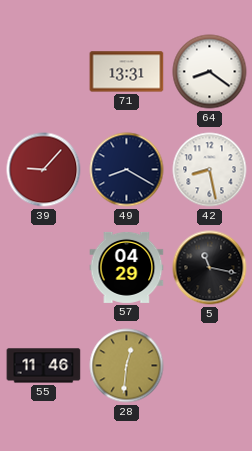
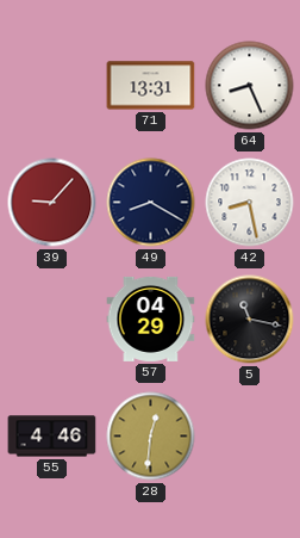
64: 8:21 -> 8:26 (250, 86)
55: 11:46 -> 4:46 (52, 437)
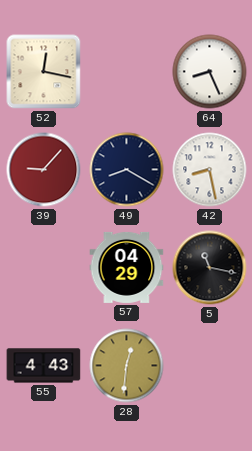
52: none -> 12:17 (44, 72)
71: 13:31 -> none (151, 86)
55: 4:46 -> 4:43 (44, 366)
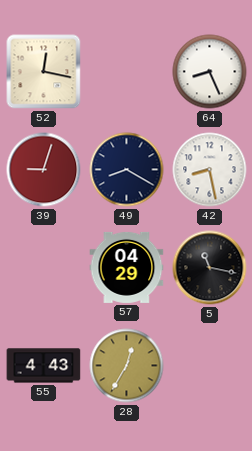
39: 9:07 -> 9:03 (44, 170)
28: 12:31 -> 12:35 (127, 366)
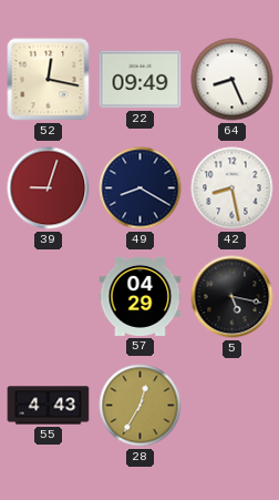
22: none -> 09:49 (141, 80)
5: 11:17 -> 5:17 (232, 297)
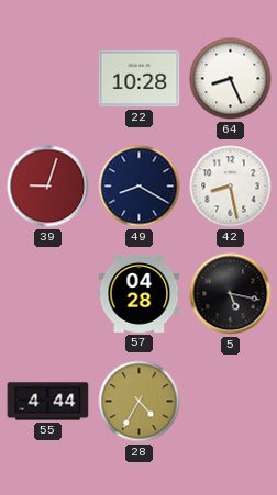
52: 12:17 -> none (49, 80)
22: 09:49 -> 10:28 (140, 79)
57: 04:29 -> 04:28 (140, 293)
55: 4:43 -> 4:44 (48, 402)
28: 12:35 -> 4:35 (140, 402)
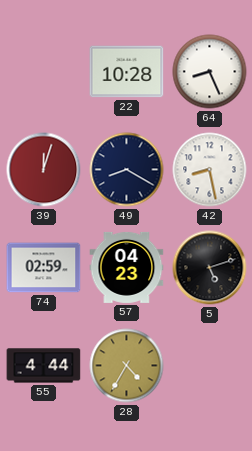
39: 9:03 -> 12:03 (44, 170)
74: none -> 02:59 (44, 268)
57: 04:28 -> 04:23 (127, 267)
5: 5:17 -> 5:12 (210, 268)
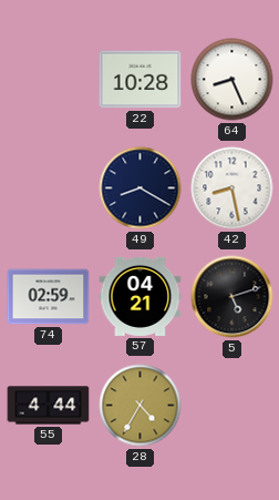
39: 12:03 -> none (44, 170)
57: 04:23 -> 04:21 (141, 296)
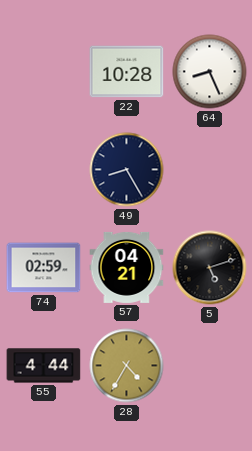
49: 8:20 -> 8:25 (127, 170)
42: 8:28 -> none (232, 188)
